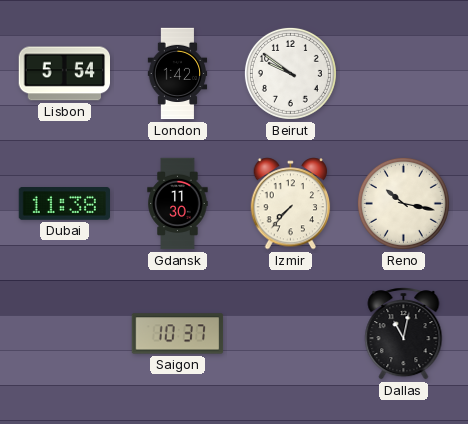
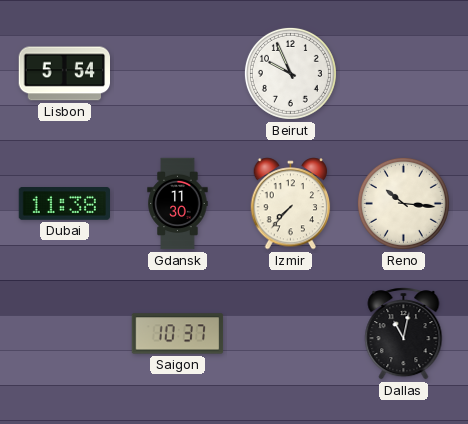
London: 1:42 -> none (178, 74)
Beirut: 9:51 -> 9:56 (290, 73)
Reno: 10:17 -> 10:16 (403, 203)
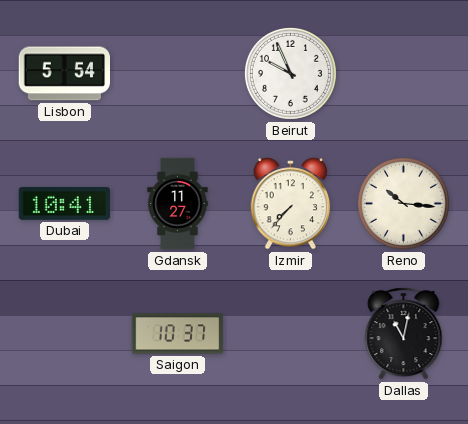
Dubai: 11:38 -> 10:41 (65, 204)
Gdansk: 11:30 -> 11:27 (178, 204)
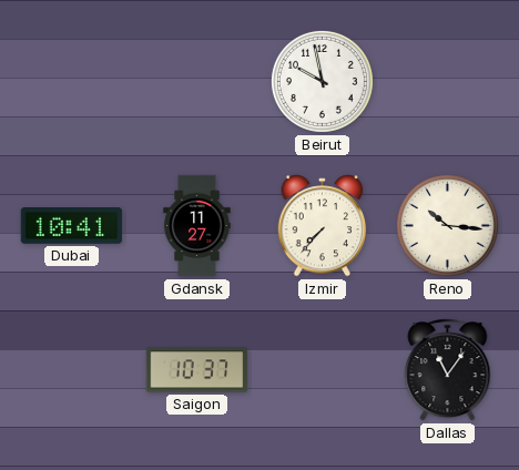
Lisbon: 5:54 -> none (64, 74)
Beirut: 9:56 -> 9:58 (322, 81)
Dallas: 11:02 -> 11:06 (448, 370)
